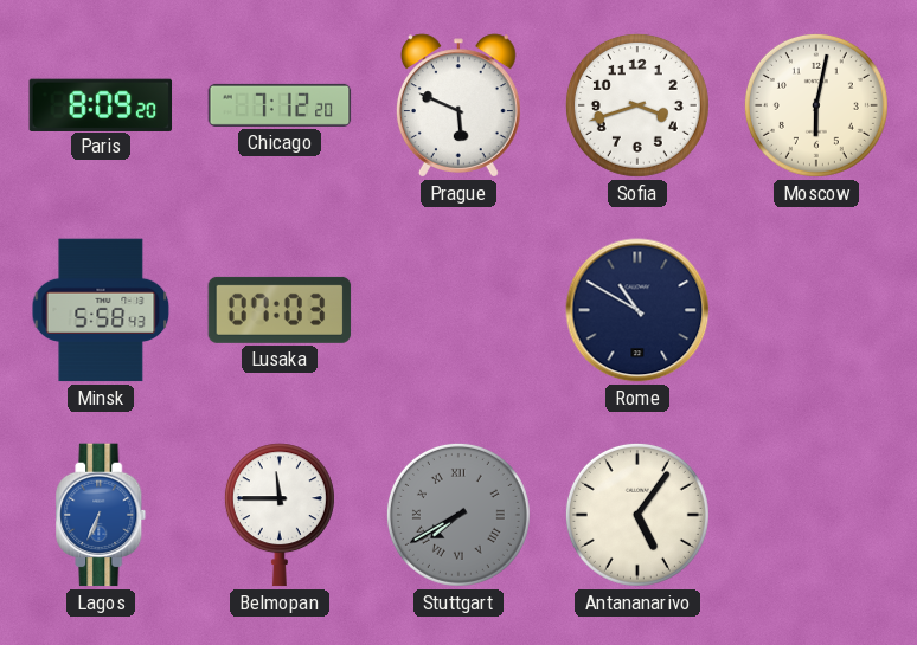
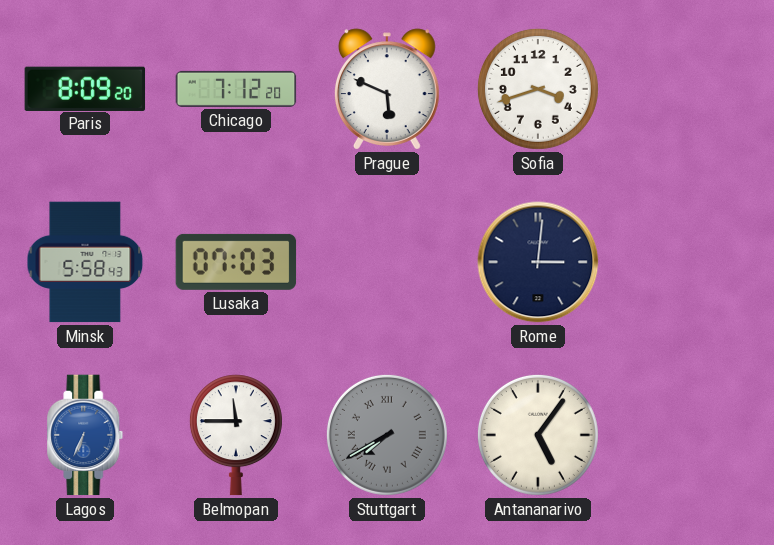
Moscow: 6:02 -> none (816, 105)
Rome: 10:50 -> 3:01 (538, 262)
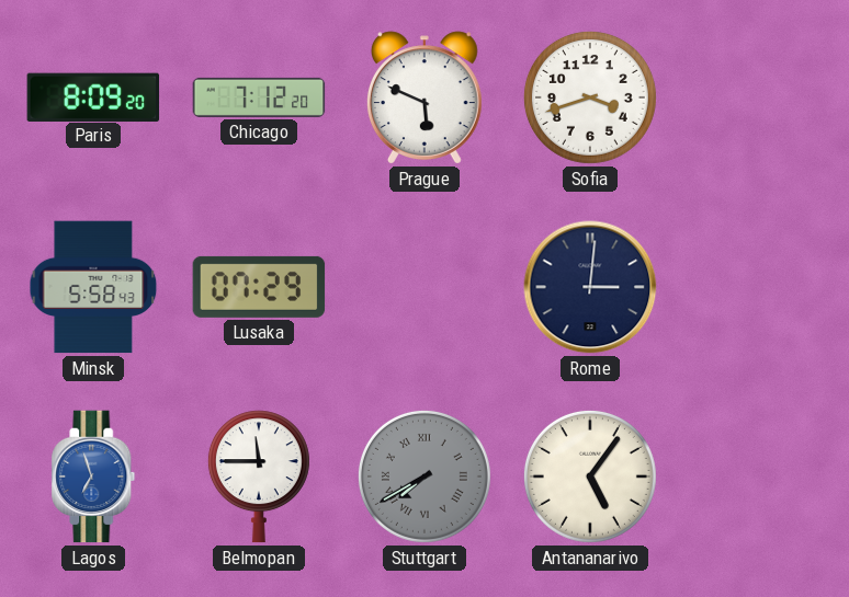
Lusaka: 07:03 -> 07:29 (259, 287)
Lagos: 6:34 -> 6:57 (93, 477)
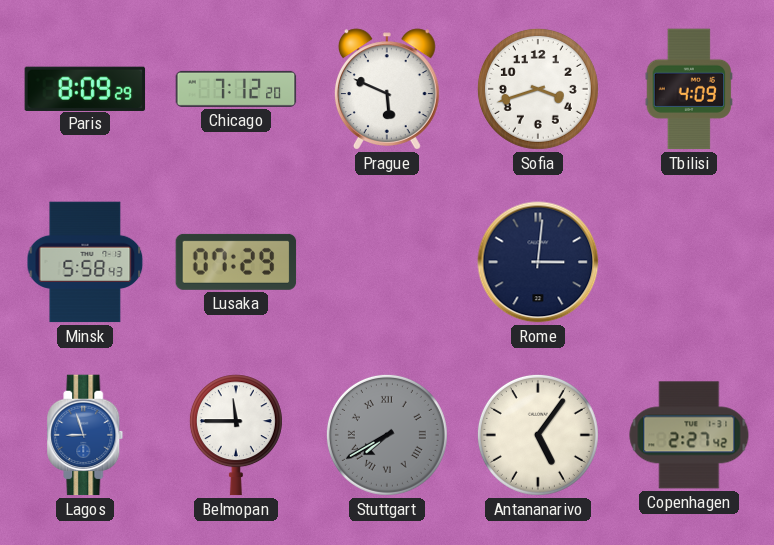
Paris: 8:09:20 -> 8:09:29 (85, 88)
Tbilisi: none -> 4:09 (689, 89)
Lagos: 6:57 -> 8:57 (85, 435)
Copenhagen: none -> 2:27 (689, 435)
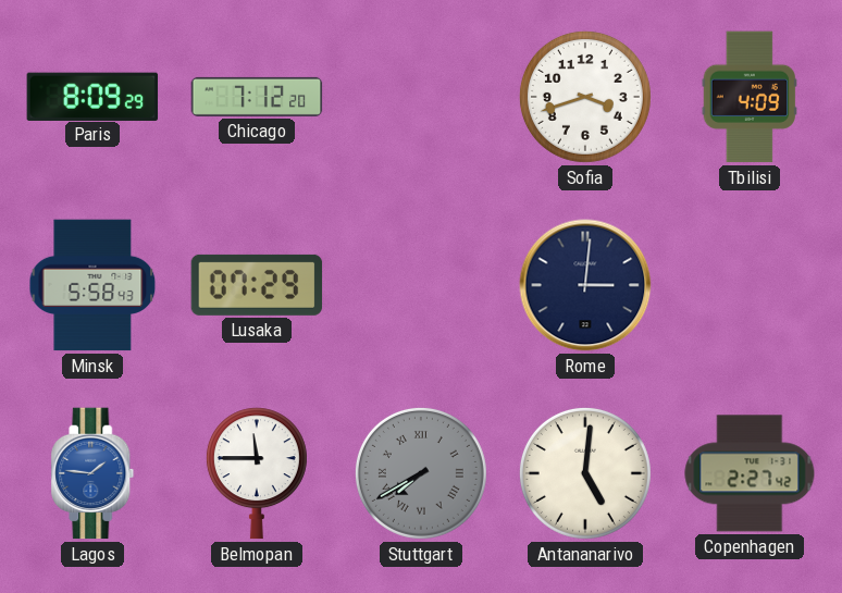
Prague: 5:49 -> none (387, 89)
Lagos: 8:57 -> 1:46 (92, 473)
Antananarivo: 5:06 -> 5:01 (585, 473)
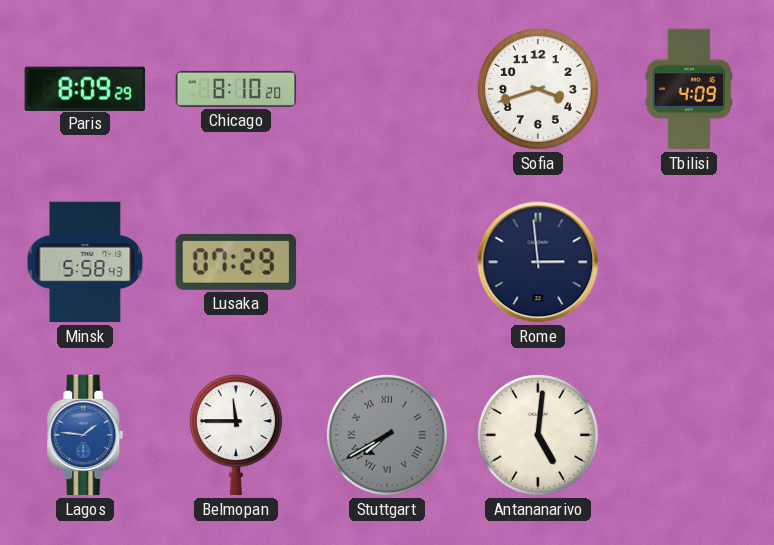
Chicago: 7:12 -> 8:10 (236, 89)
Rome: 3:01 -> 2:59 (538, 262)
Copenhagen: 2:27 -> none (750, 473)
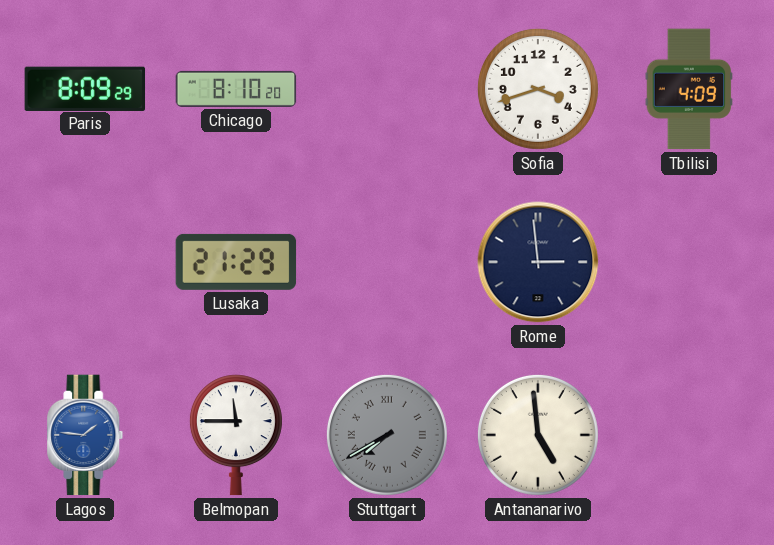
Minsk: 5:58 -> none (85, 262)
Lusaka: 07:29 -> 21:29 (236, 262)
Antananarivo: 5:01 -> 4:59 (538, 435)
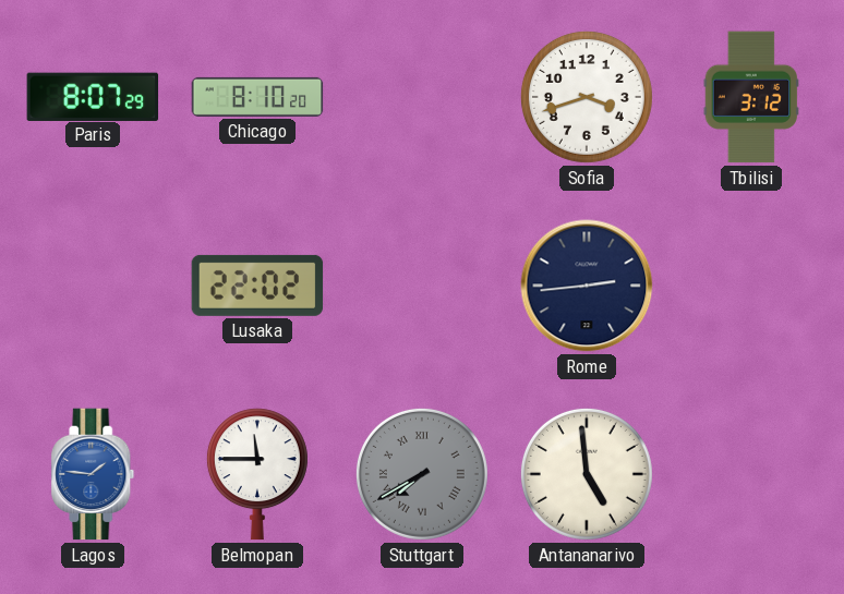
Paris: 8:09 -> 8:07 (93, 96)
Tbilisi: 4:09 -> 3:12 (751, 97)
Lusaka: 21:29 -> 22:02 (257, 286)
Rome: 2:59 -> 2:44 (587, 286)
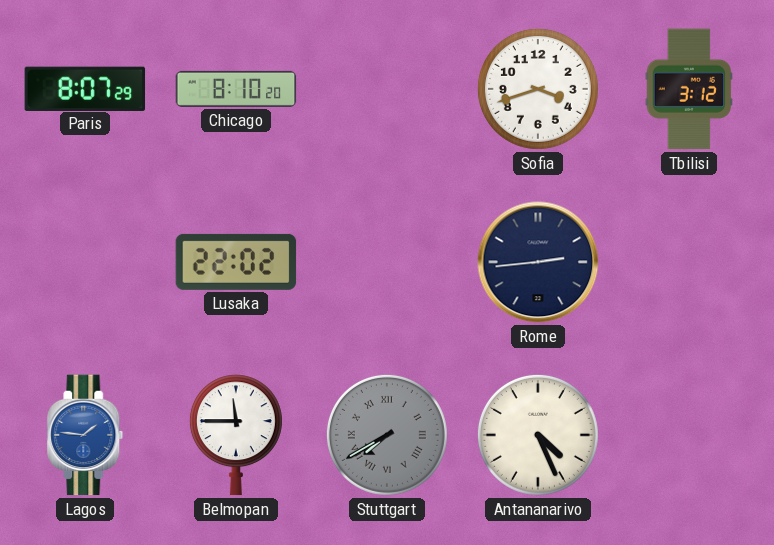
Antananarivo: 4:59 -> 4:26 (538, 435)
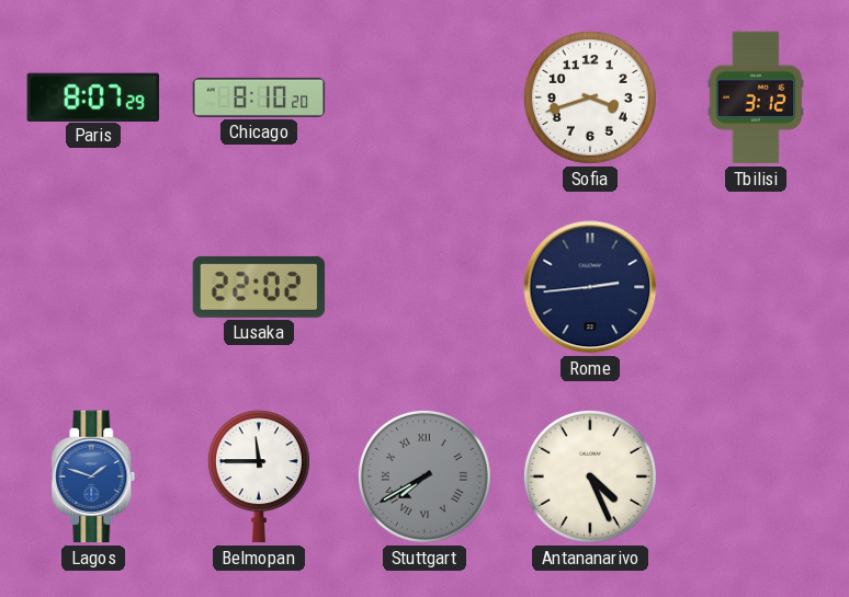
Lagos: 1:46 -> 1:48 (93, 477)
